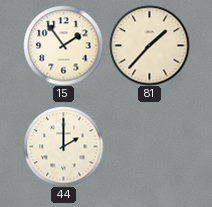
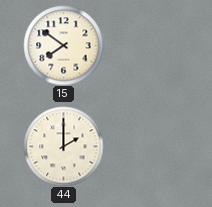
15: 1:54 -> 7:51 (63, 45)
81: 1:37 -> none (149, 45)
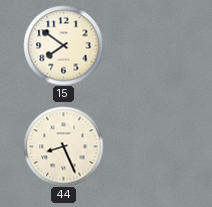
44: 2:00 -> 8:26 (63, 146)
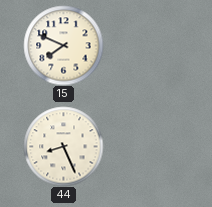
15: 7:51 -> 7:49 (63, 45)
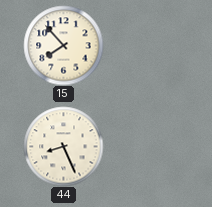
15: 7:49 -> 7:53 (63, 45)
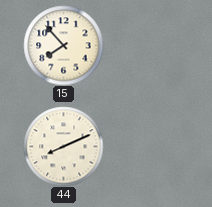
44: 8:26 -> 8:11 (63, 146)
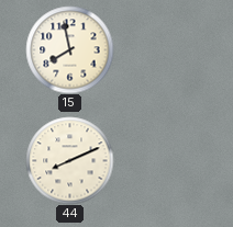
15: 7:53 -> 7:58 (69, 49)
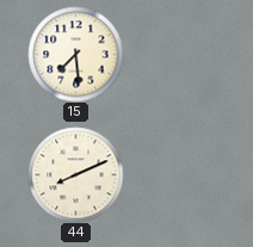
15: 7:58 -> 7:29 (75, 54)
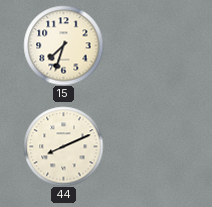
15: 7:29 -> 7:33 (63, 45)
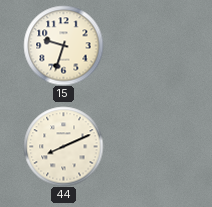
15: 7:33 -> 9:33 (63, 45)
